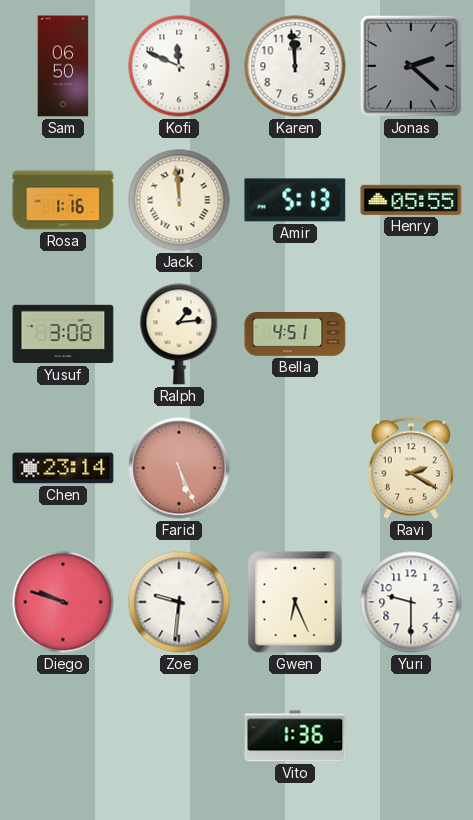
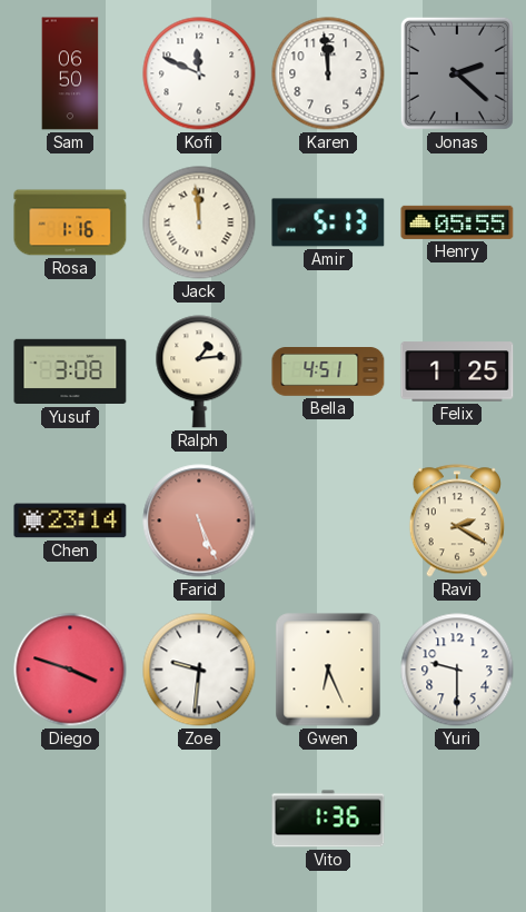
Felix: none -> 1:25 (457, 371)
Diego: 9:48 -> 3:48 (70, 670)
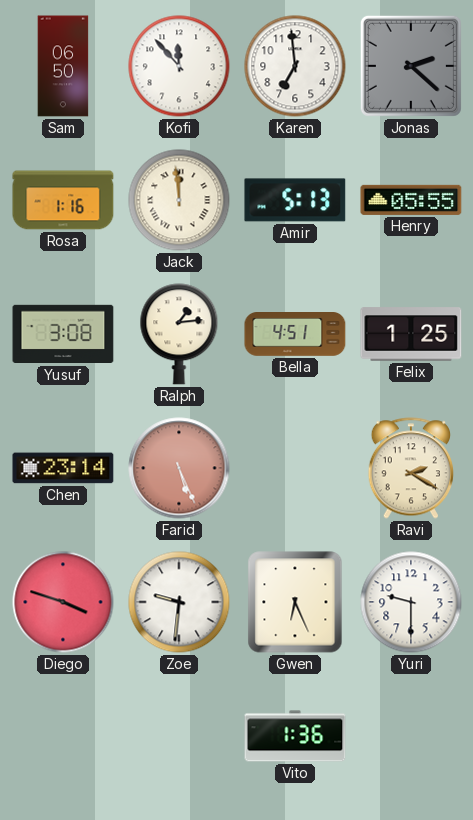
Kofi: 11:49 -> 11:53 (179, 66)
Karen: 11:59 -> 6:59 (295, 66)
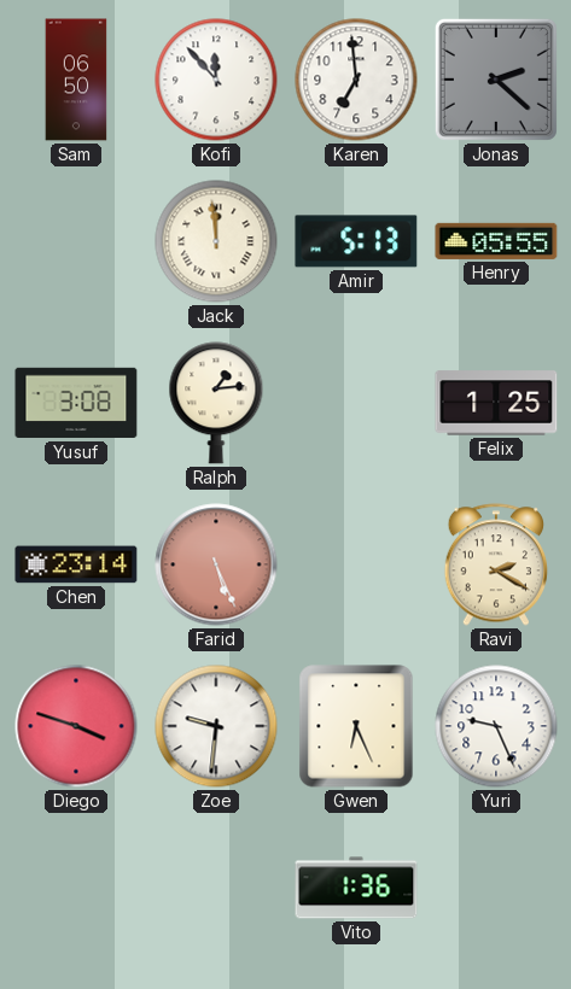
Rosa: 1:16 -> none (63, 200)
Bella: 4:51 -> none (295, 335)
Yuri: 9:30 -> 9:26 (496, 726)
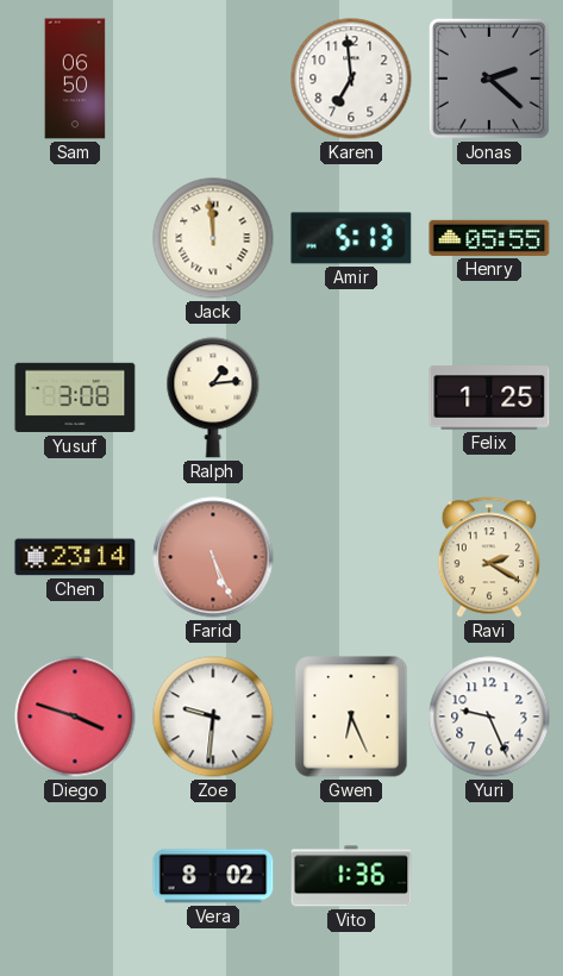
Kofi: 11:53 -> none (216, 80)
Vera: none -> 8:02 (213, 876)
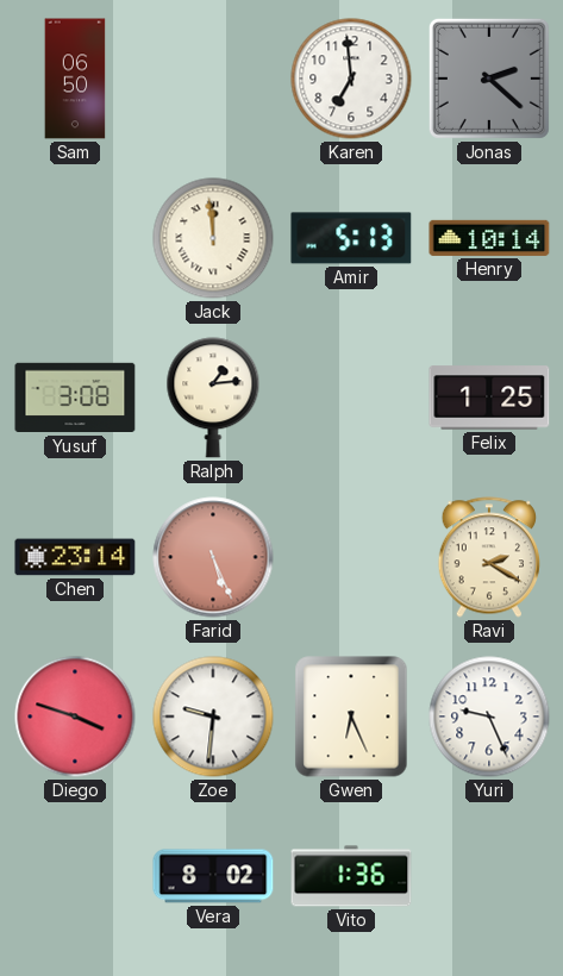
Henry: 05:55 -> 10:14 (489, 238)
